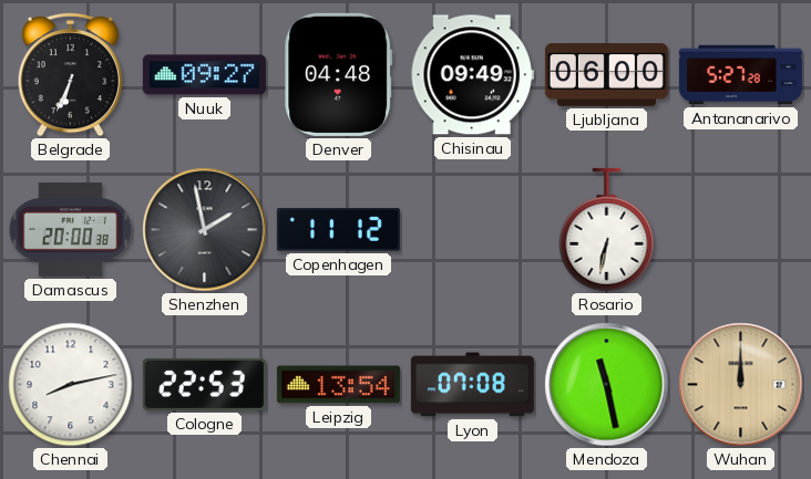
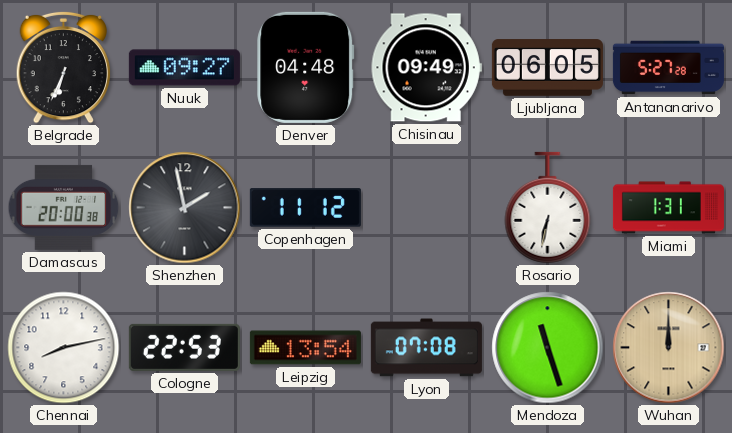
Ljubljana: 06:00 -> 06:05 (547, 68)
Miami: none -> 1:31 (668, 208)
Mendoza: 11:28 -> 11:27 (548, 348)
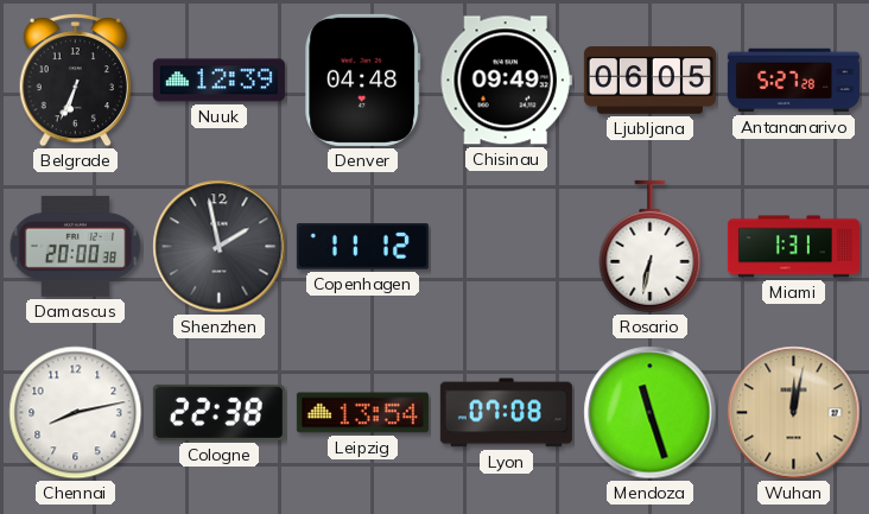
Nuuk: 09:27 -> 12:39 (218, 81)
Cologne: 22:53 -> 22:38 (218, 412)
Wuhan: 12:00 -> 12:02 (794, 413)
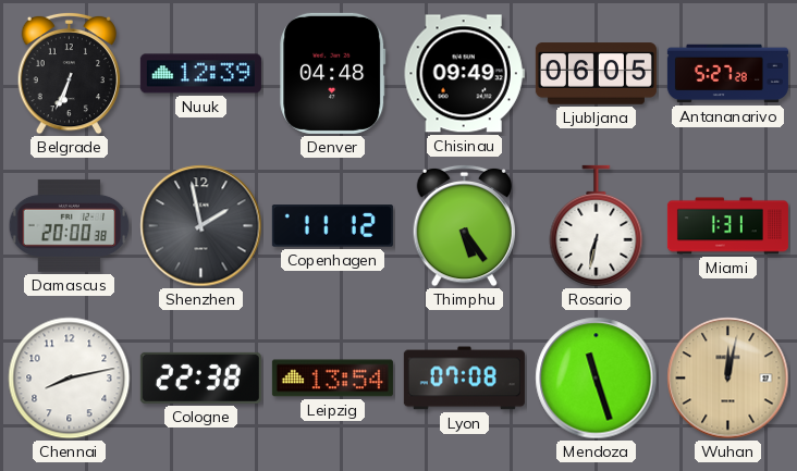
Thimphu: none -> 5:24 (464, 225)
